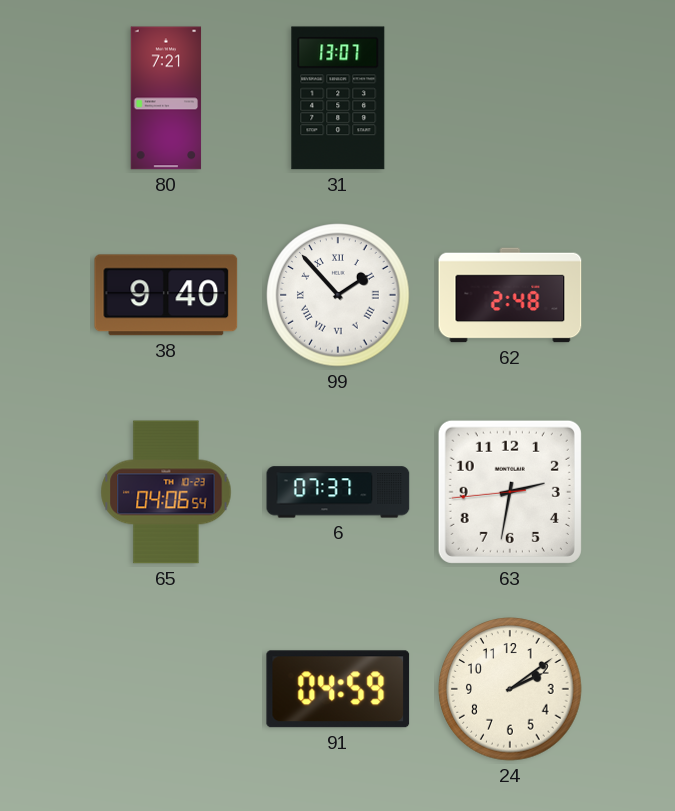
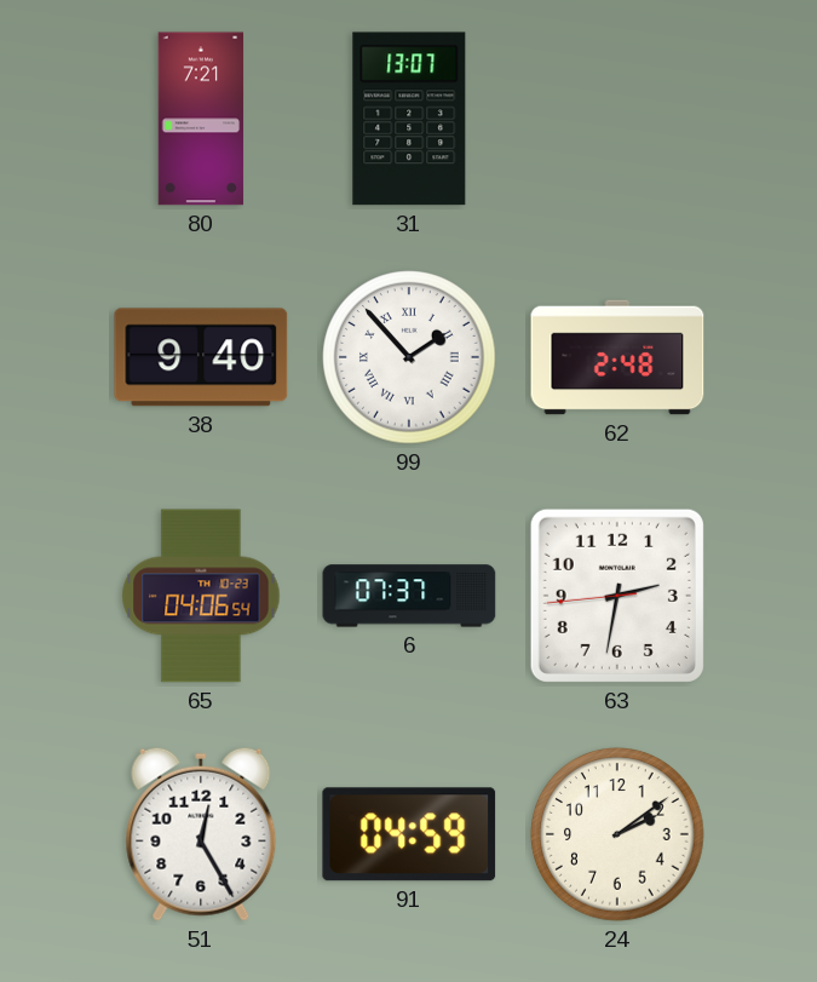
51: none -> 12:25 (201, 834)
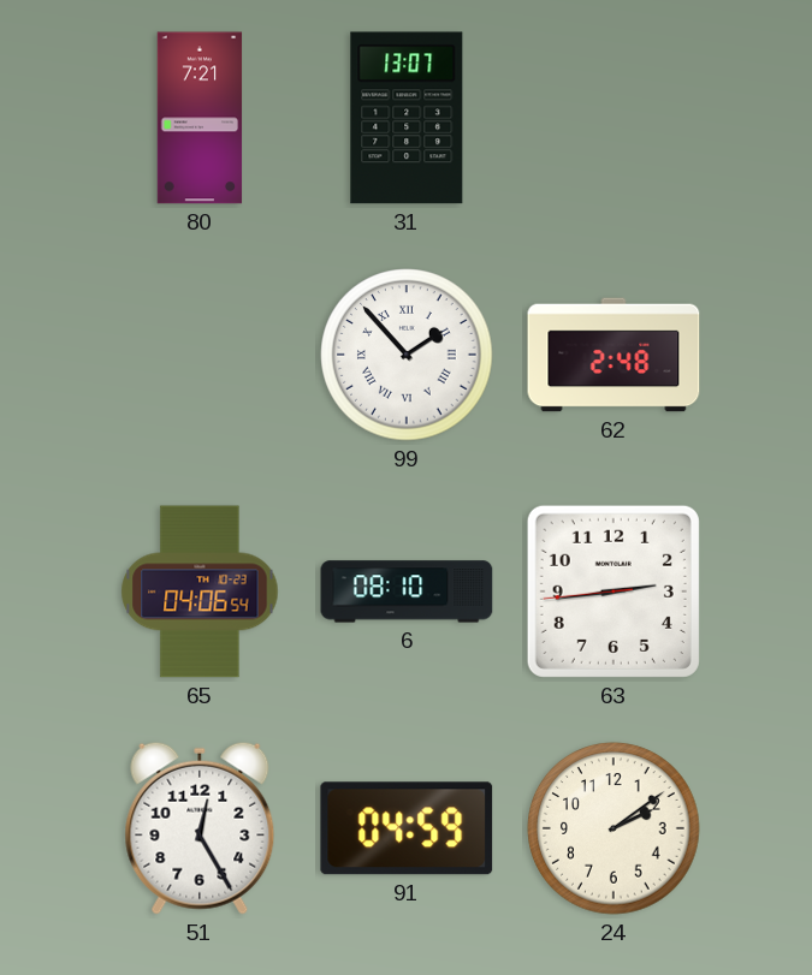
38: 9:40 -> none (201, 357)
6: 07:37 -> 08:10 (407, 591)
63: 2:31 -> 2:43 (614, 591)
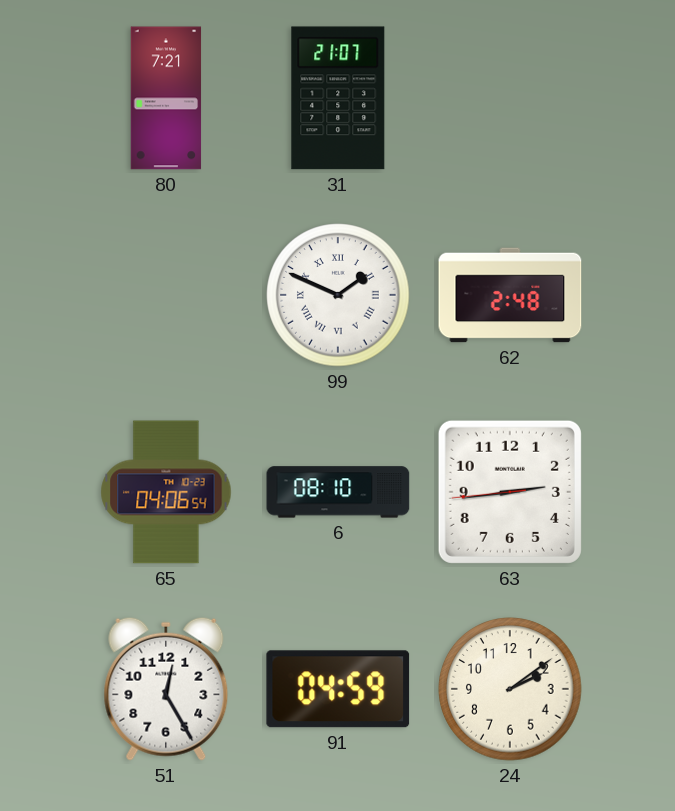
31: 13:07 -> 21:07 (338, 98)
99: 1:53 -> 1:49 (338, 295)
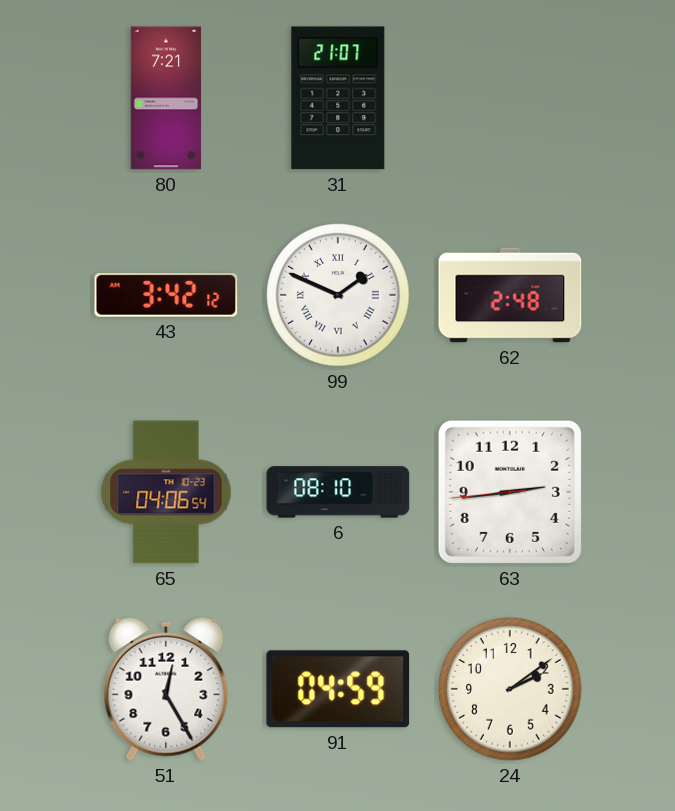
43: none -> 3:42 (166, 295)
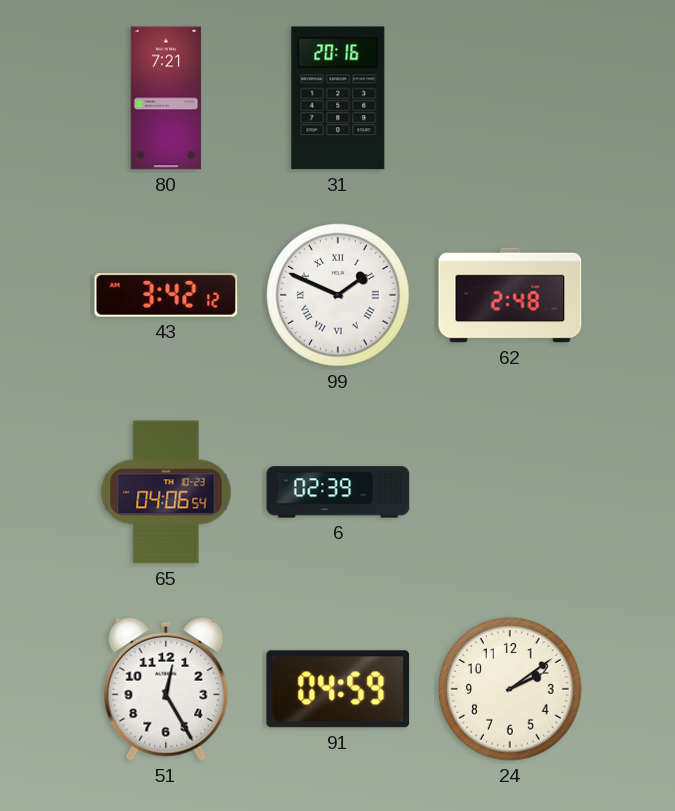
31: 21:07 -> 20:16 (338, 98)
6: 08:10 -> 02:39 (338, 492)
63: 2:43 -> none (510, 492)
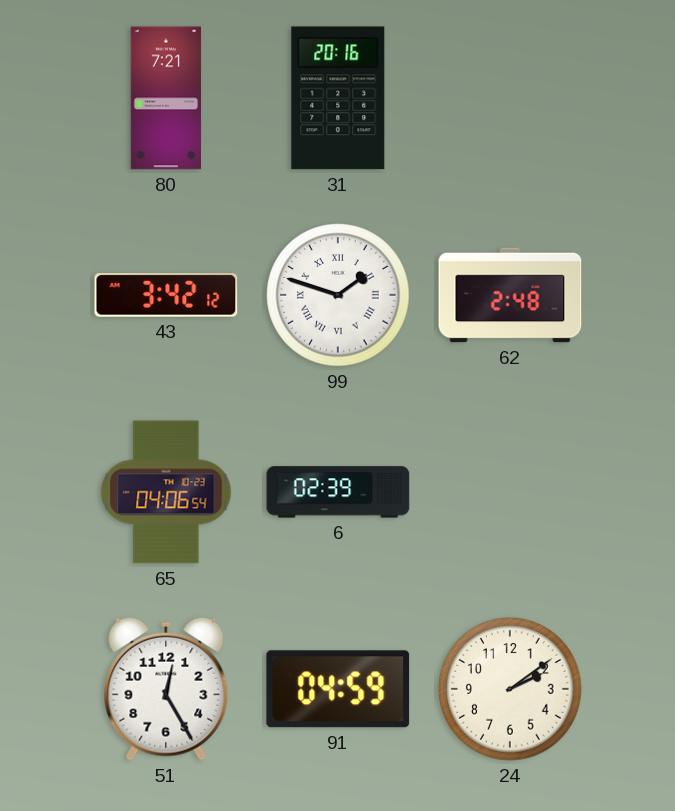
99: 1:49 -> 1:48 (338, 295)
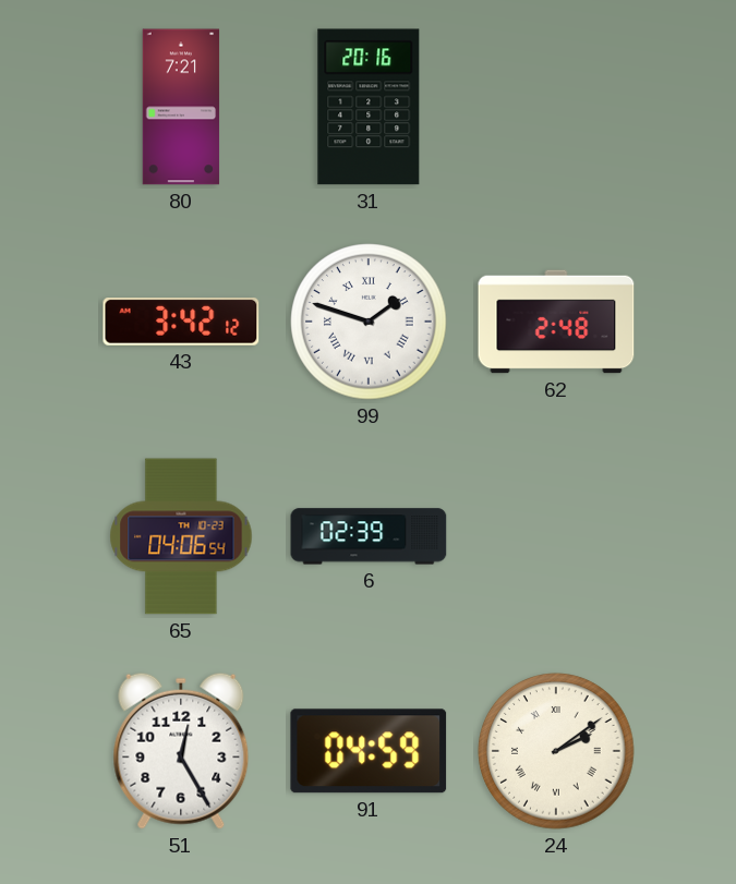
24 numerals: Arabic -> Roman (556, 751)
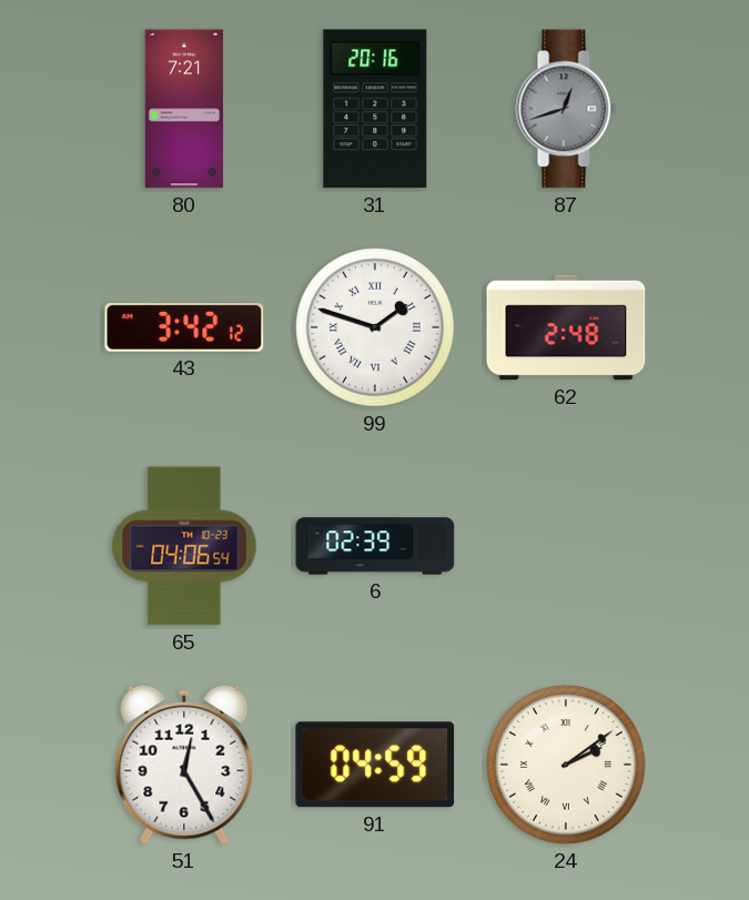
87: none -> 12:42 (566, 109)
